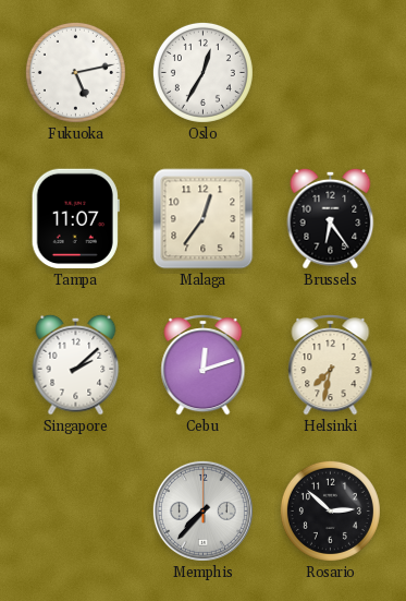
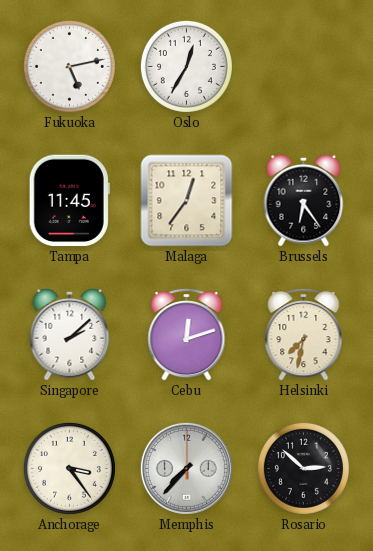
Tampa: 11:07 -> 11:45 (69, 201)
Anchorage: none -> 3:24 (69, 468)
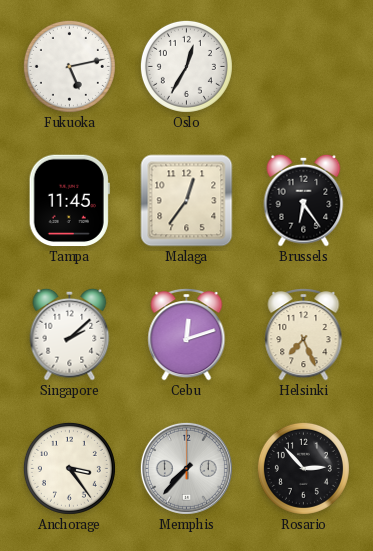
Helsinki: 7:32 -> 7:26 (304, 335)
Rosario: 2:52 -> 2:53 (303, 468)
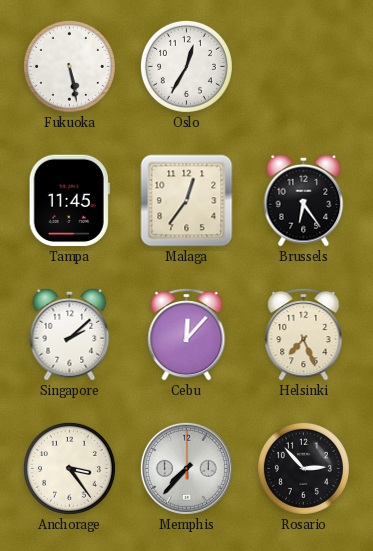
Fukuoka: 5:13 -> 5:28 (69, 66)
Cebu: 12:12 -> 12:07 (187, 335)
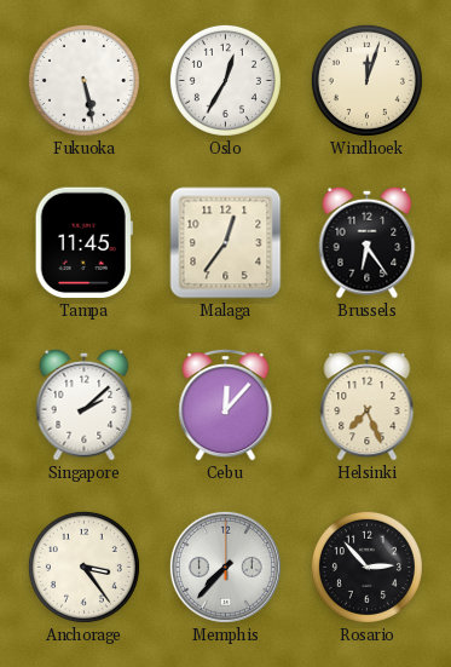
Windhoek: none -> 12:03 (366, 80)
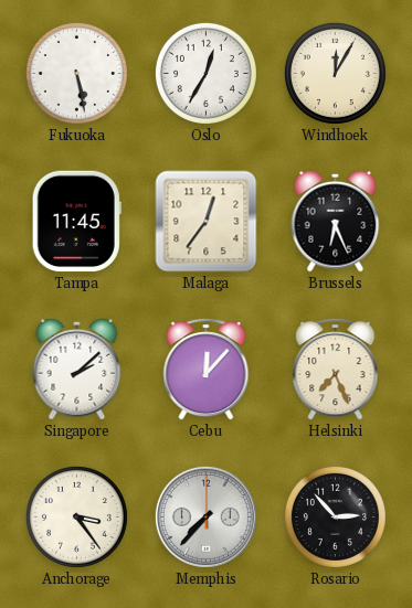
Windhoek: 12:03 -> 12:05 (335, 73)
Brussels: 6:24 -> 6:26 (336, 221)
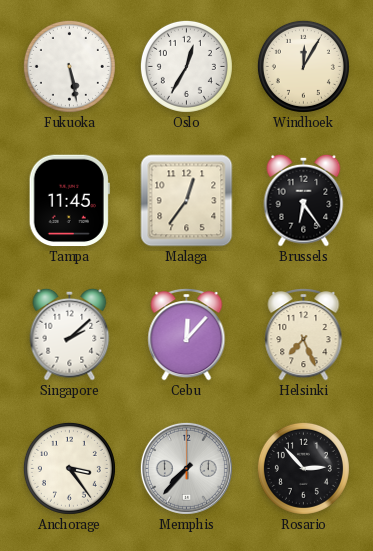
Brussels: 6:26 -> 6:24 (304, 200)
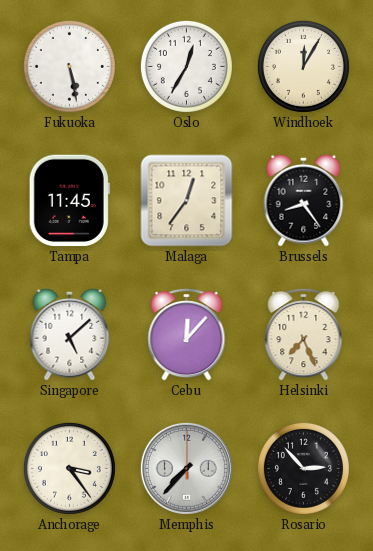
Brussels: 6:24 -> 8:24 (304, 200)
Singapore: 2:08 -> 5:08 (70, 334)
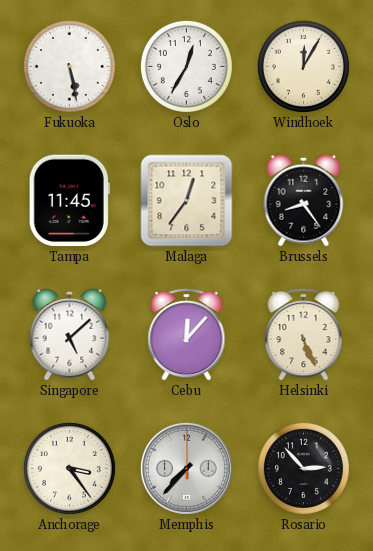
Helsinki: 7:26 -> 5:26 (304, 335)
